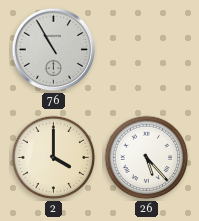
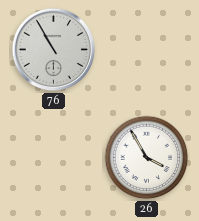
2: 4:00 -> none (54, 158)
26: 5:23 -> 3:55 (147, 158)
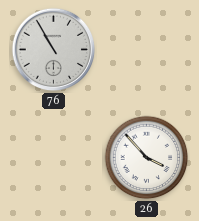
26: 3:55 -> 3:53 (147, 158)
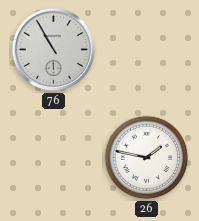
26: 3:53 -> 1:47 (147, 158)
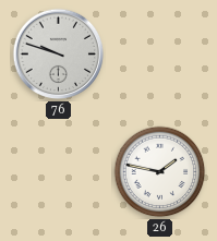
76: 10:55 -> 9:48 (59, 55)
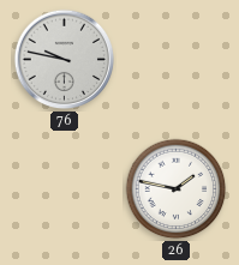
76: 9:48 -> 9:47 (65, 60)
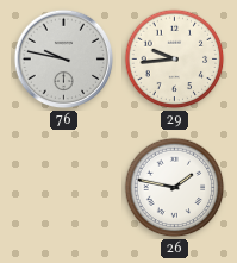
29: none -> 9:44 (175, 60)
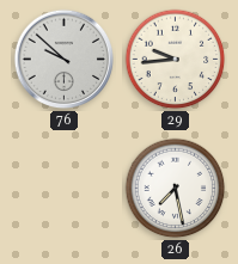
76: 9:47 -> 9:52 (65, 60)
26: 1:47 -> 7:28 (176, 189)
